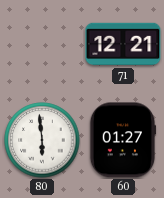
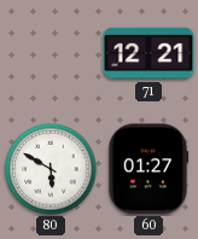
80: 5:59 -> 5:50 (51, 169)
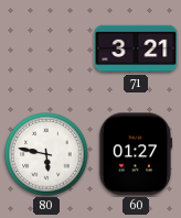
71: 12:21 -> 3:21 (136, 48)
80: 5:50 -> 5:47 (46, 154)
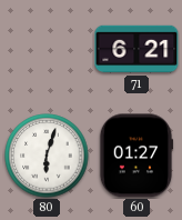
71: 3:21 -> 6:21 (136, 49)
80: 5:47 -> 6:03 (47, 156)
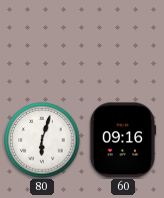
71: 6:21 -> none (136, 49)
60: 01:27 -> 09:16 (123, 140)
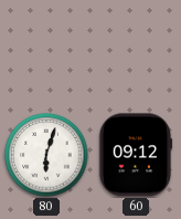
60: 09:16 -> 09:12 (136, 155)
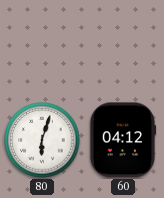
60: 09:12 -> 04:12 (123, 140)
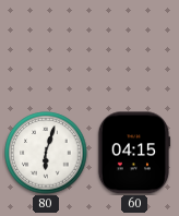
60: 04:12 -> 04:15 (134, 153)
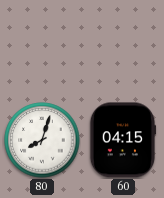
80: 6:03 -> 8:03 (42, 140)
